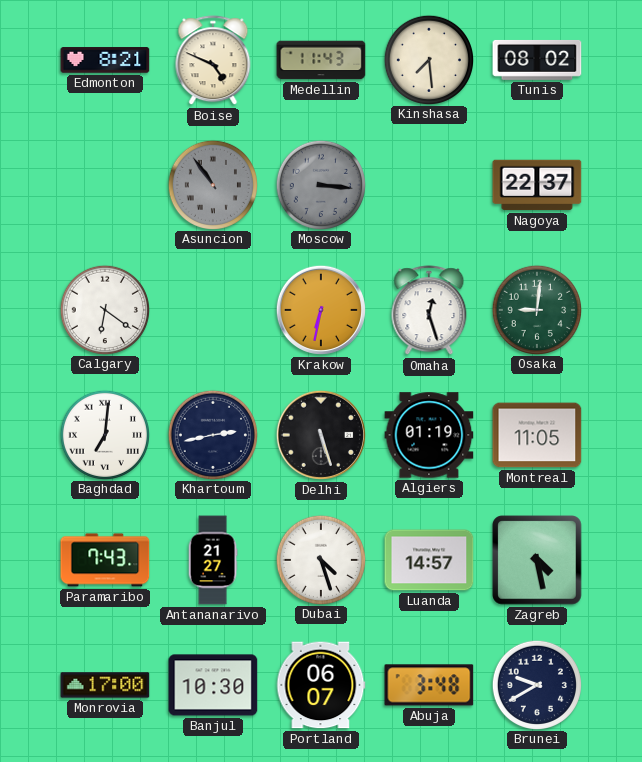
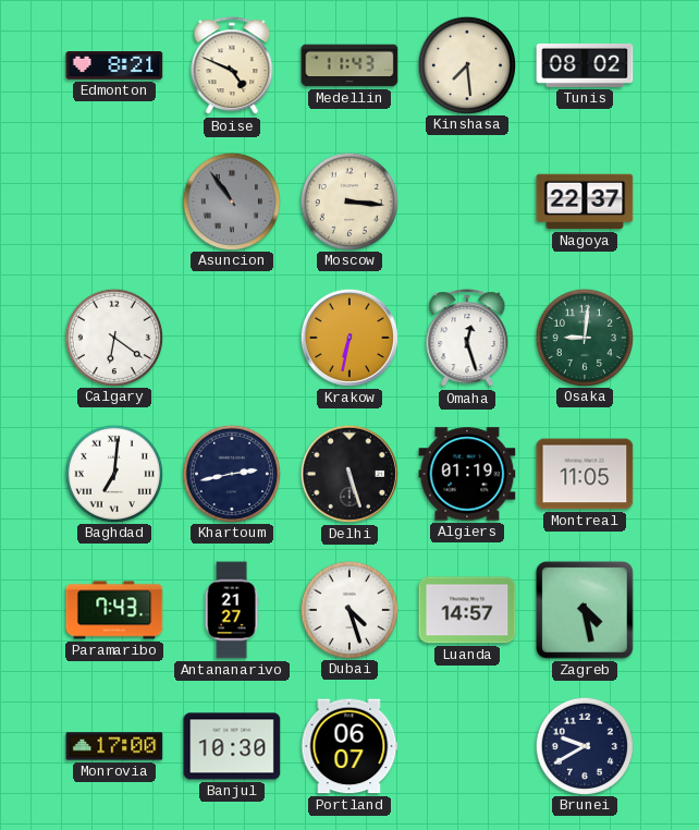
Moscow dial: grey -> cream (348, 200)
Abuja: 3:48 -> none (429, 685)
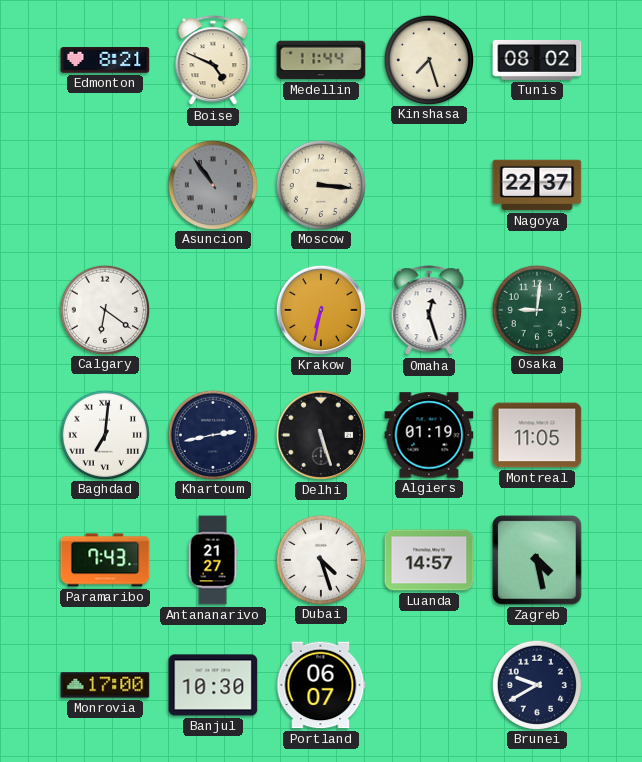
Medellin: 11:43 -> 11:44 (321, 60)
Kinshasa: 7:29 -> 7:27 (428, 59)
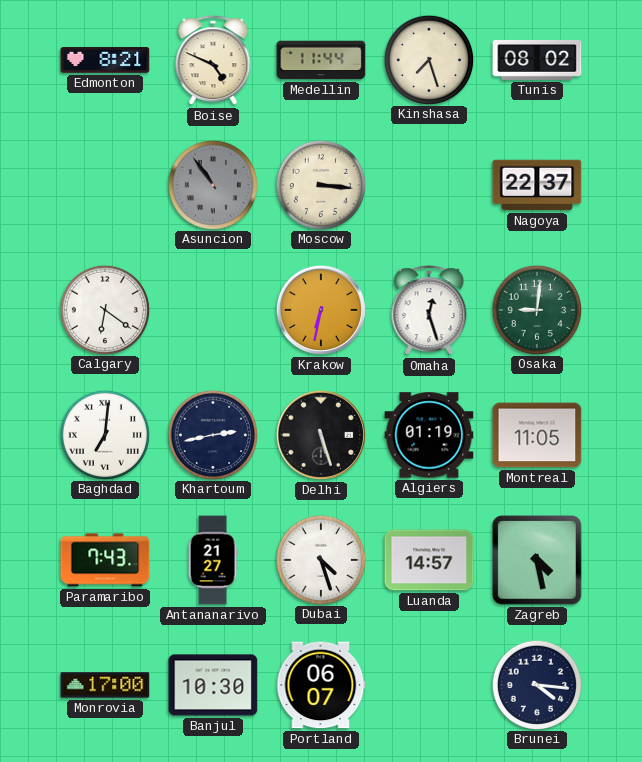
Brunei: 9:40 -> 4:16 (536, 684)
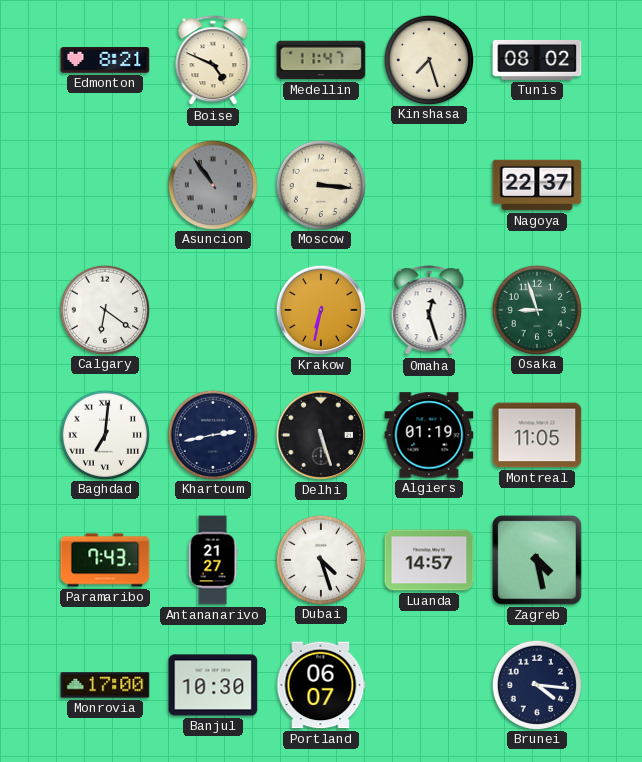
Medellin: 11:44 -> 11:47 (321, 60)
Osaka: 9:01 -> 8:57 (536, 309)
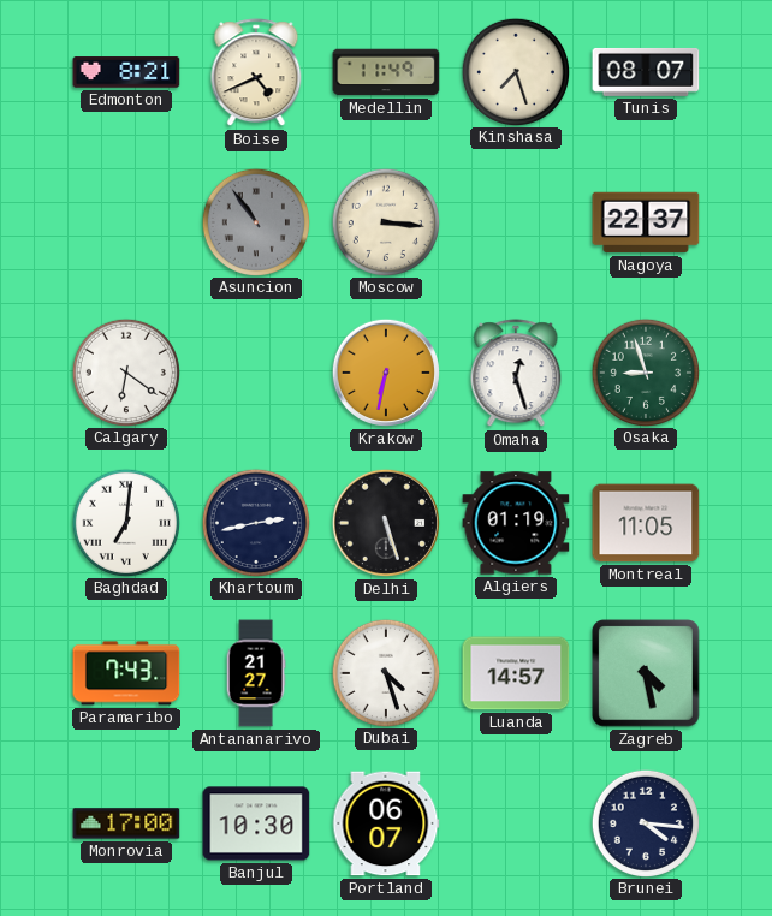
Boise: 4:49 -> 4:41 (256, 73)
Medellin: 11:47 -> 11:49 (386, 72)
Tunis: 08:02 -> 08:07 (646, 72)
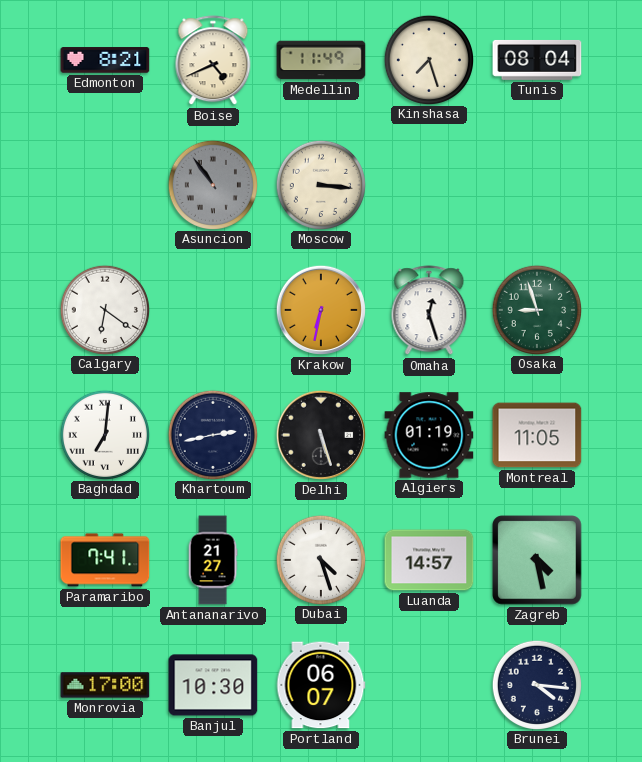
Tunis: 08:07 -> 08:04 (537, 60)
Nagoya: 22:37 -> none (646, 222)
Paramaribo: 7:43 -> 7:41 (105, 560)
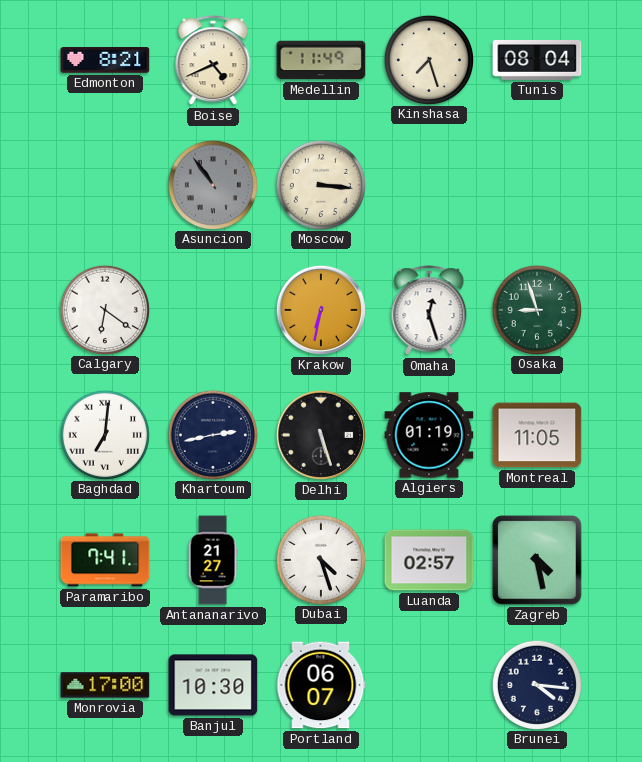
Luanda: 14:57 -> 02:57 (429, 560)
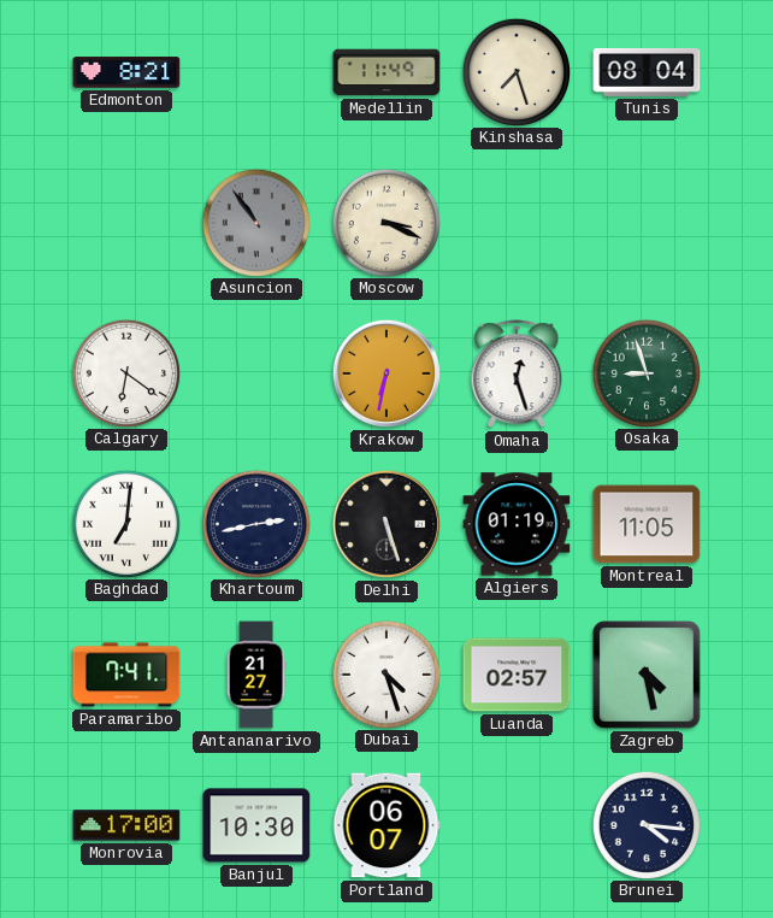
Boise: 4:41 -> none (213, 61)
Moscow: 3:16 -> 3:19 (385, 222)
